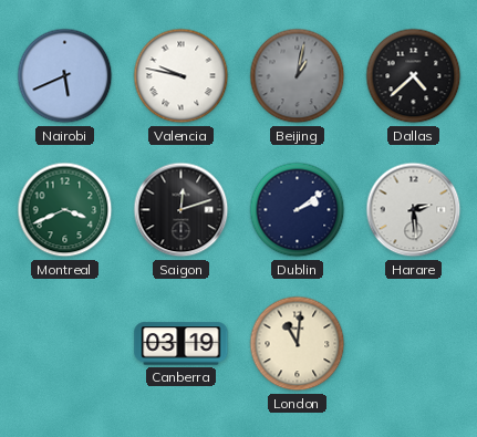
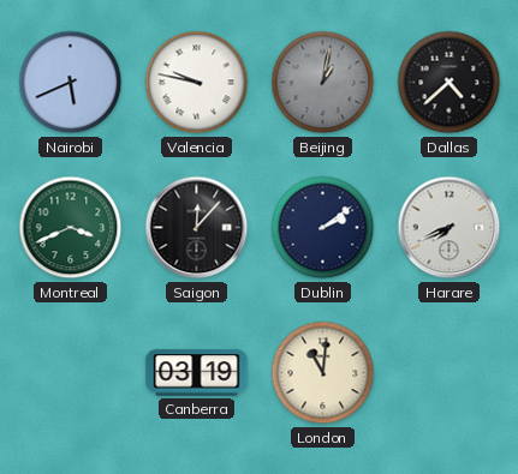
Saigon: 12:12 -> 12:07 (197, 228)
Harare: 2:29 -> 7:41 (449, 228)
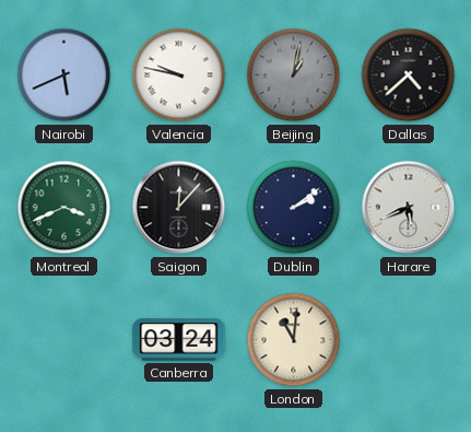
Harare: 7:41 -> 5:41 (409, 208)
Canberra: 03:19 -> 03:24 (179, 340)
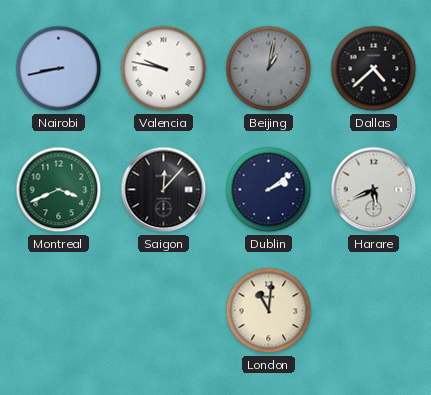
Nairobi: 5:41 -> 8:43 (59, 69)
Canberra: 03:24 -> none (179, 340)
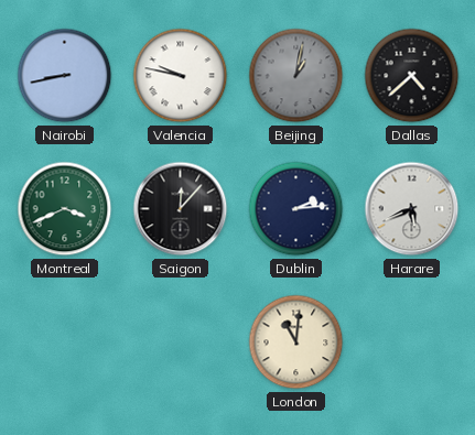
Dublin: 2:09 -> 2:14 (296, 209)
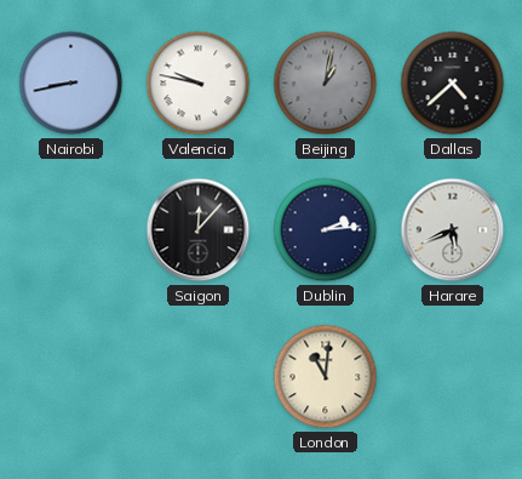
Montreal: 3:41 -> none (65, 209)
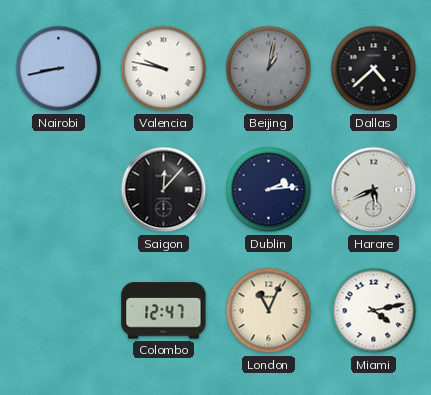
Colombo: none -> 12:47 (164, 311)
London: 11:01 -> 11:04 (269, 311)
Miami: none -> 4:13 (374, 311)
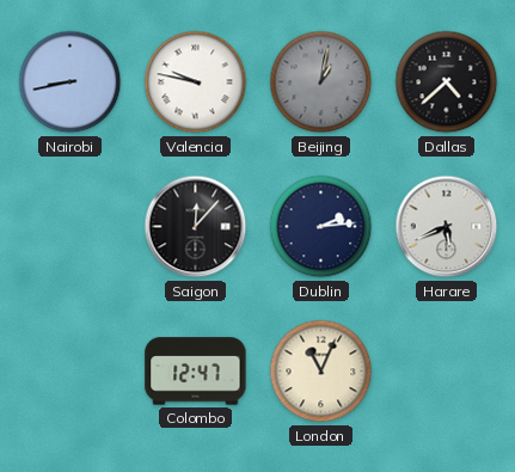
Miami: 4:13 -> none (374, 311)
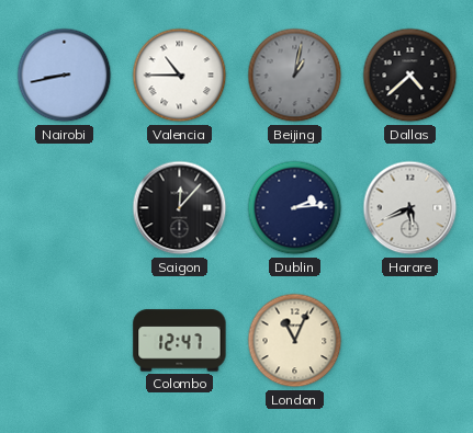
Valencia: 9:47 -> 10:45 (180, 76)
